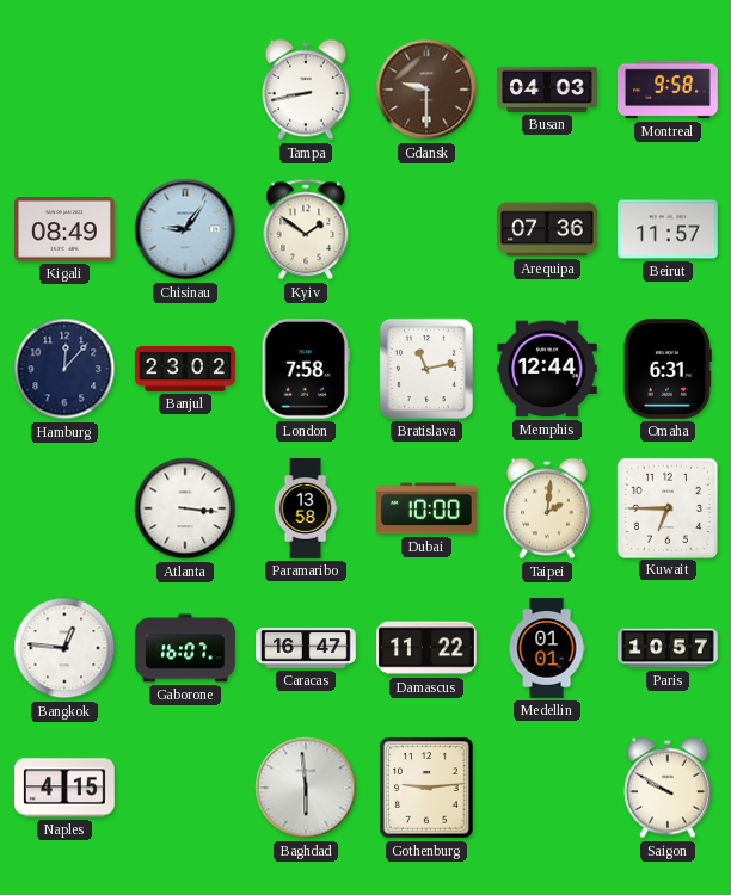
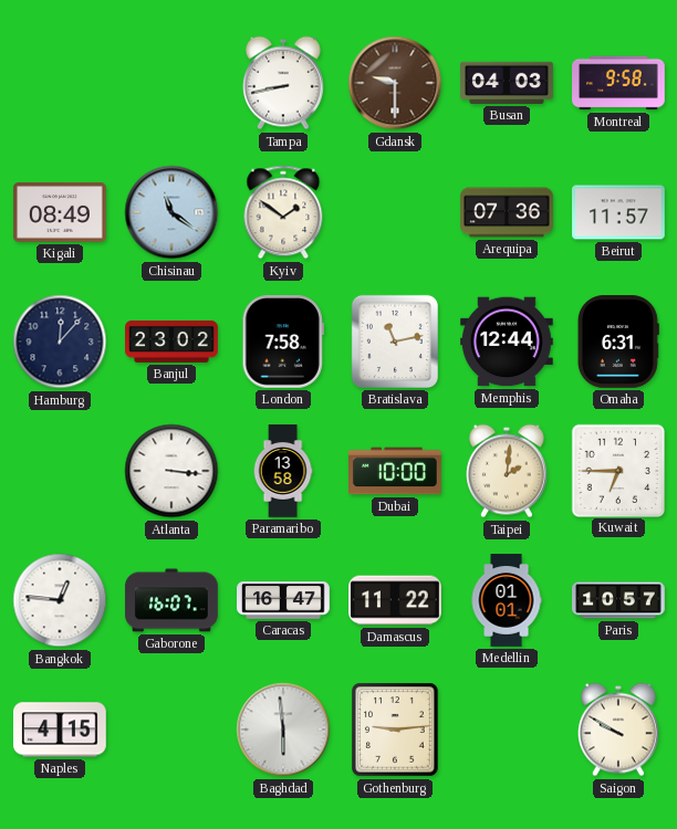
Chisinau: 9:06 -> 11:21 (171, 212)
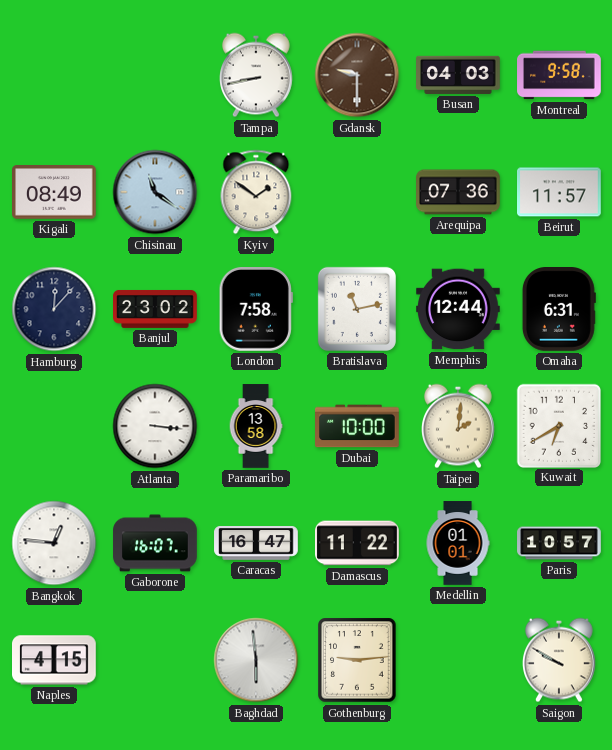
Kuwait: 6:45 -> 6:40 (558, 425)
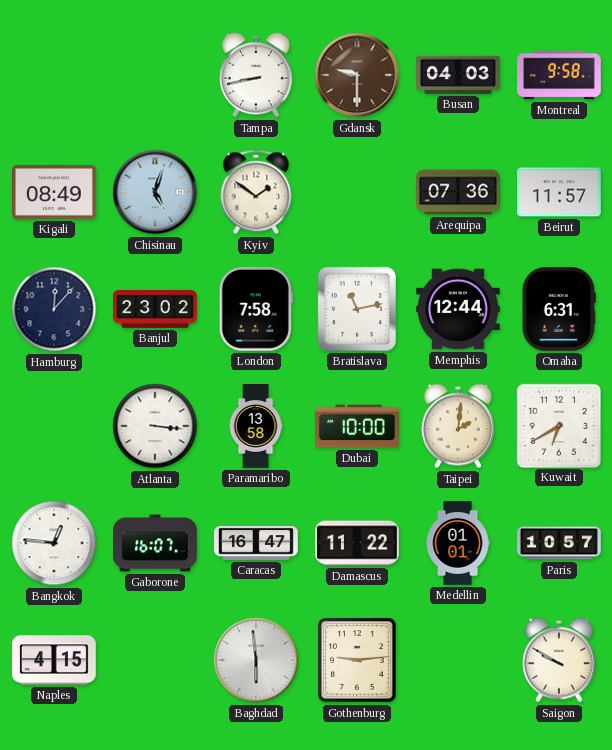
Chisinau: 11:21 -> 5:03 (155, 192)
